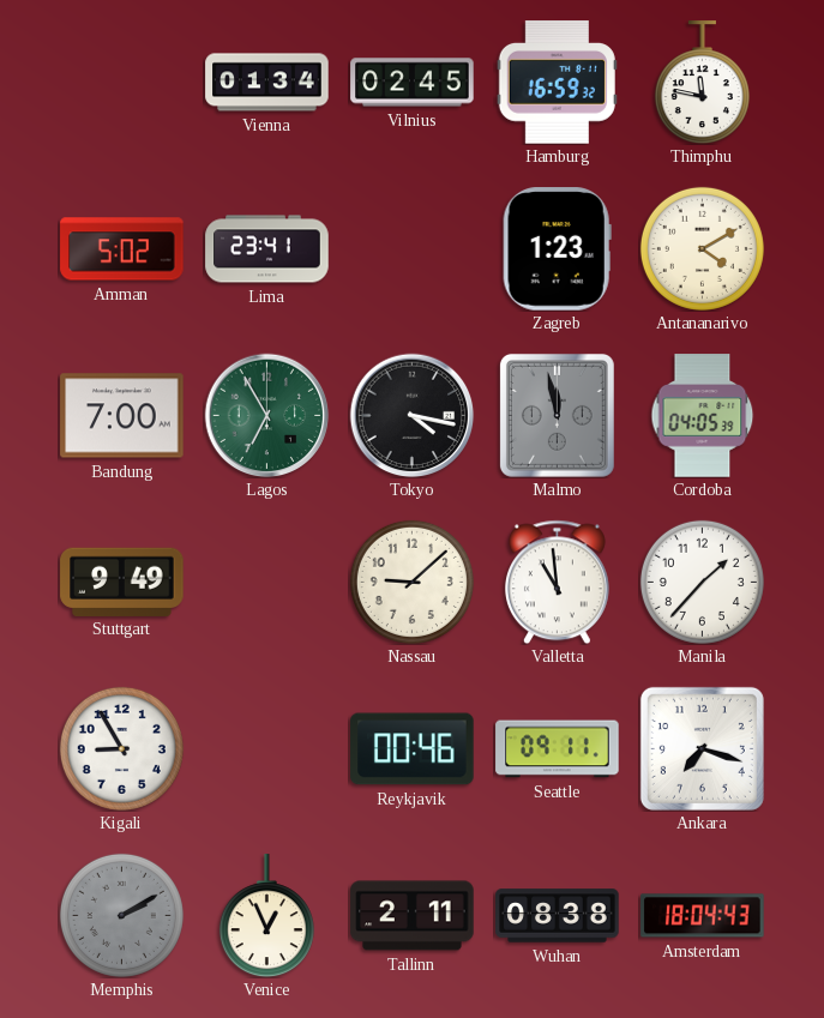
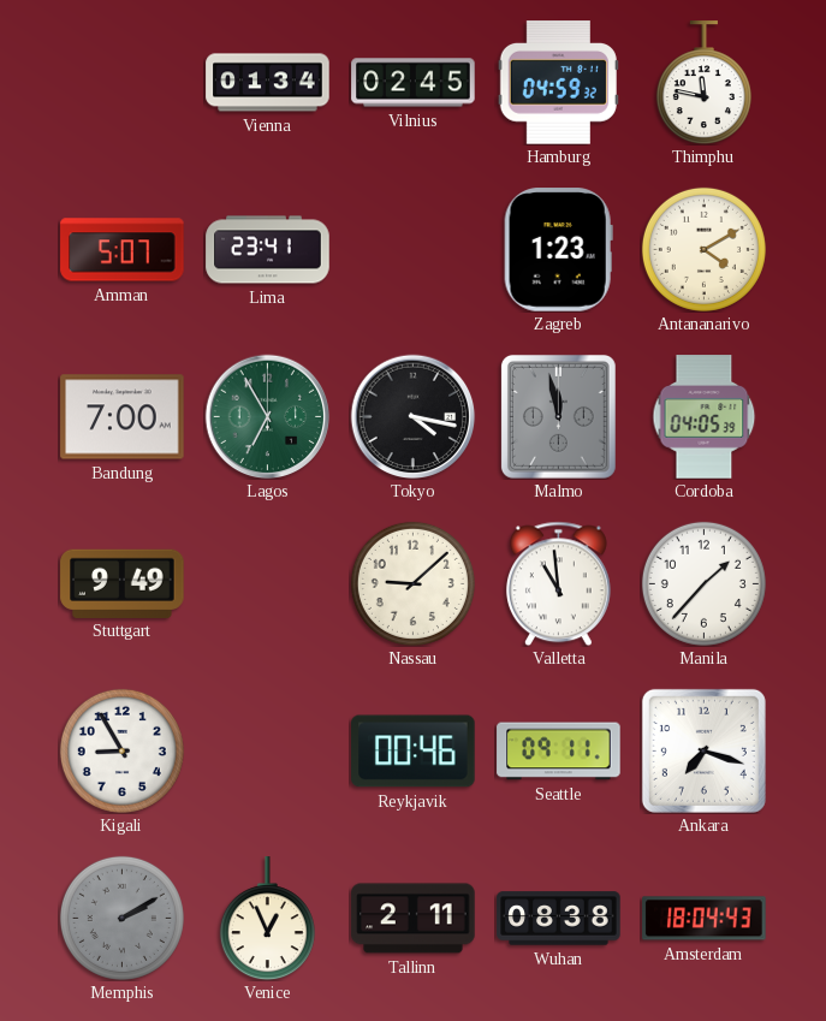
Hamburg: 16:59 -> 04:59 (558, 83)
Amman: 5:02 -> 5:07 (123, 250)
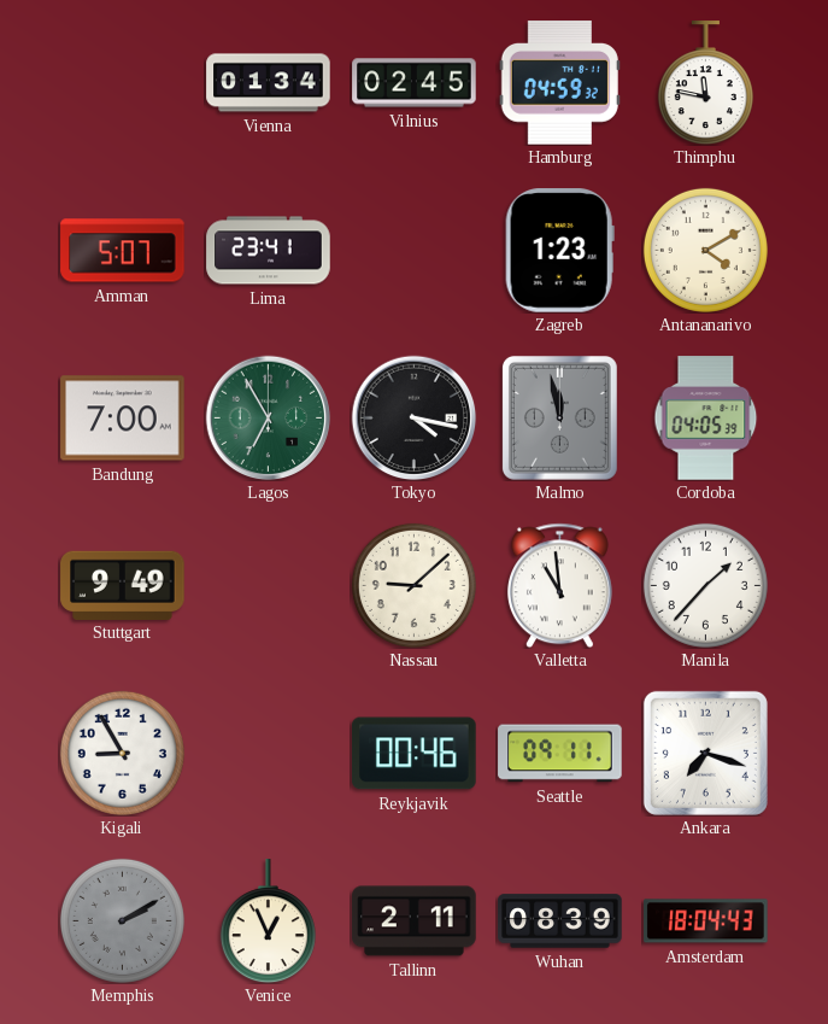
Wuhan: 08:38 -> 08:39 (560, 921)
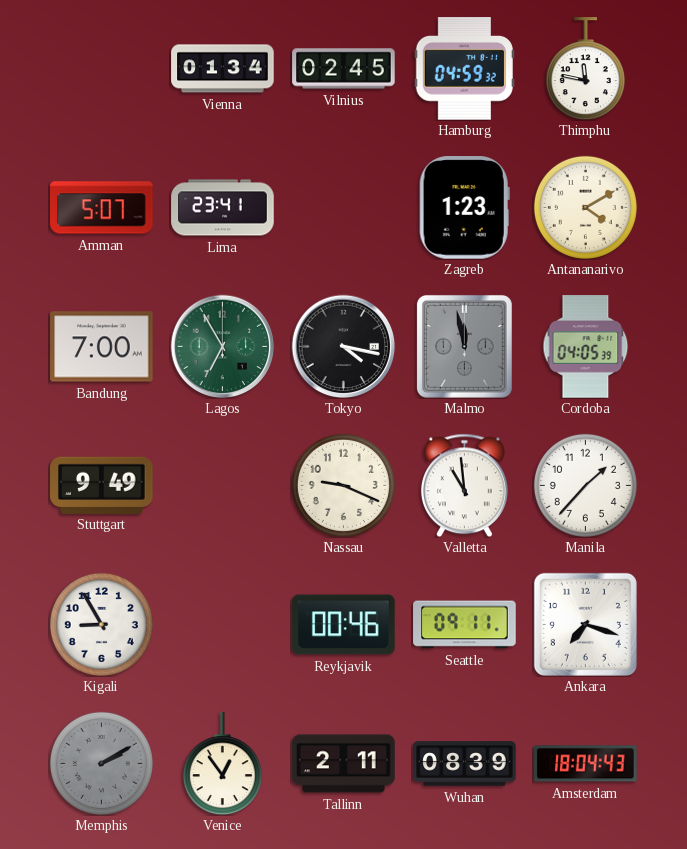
Nassau: 9:08 -> 9:19 (343, 485)
Venice: 12:56 -> 12:54 (222, 764)
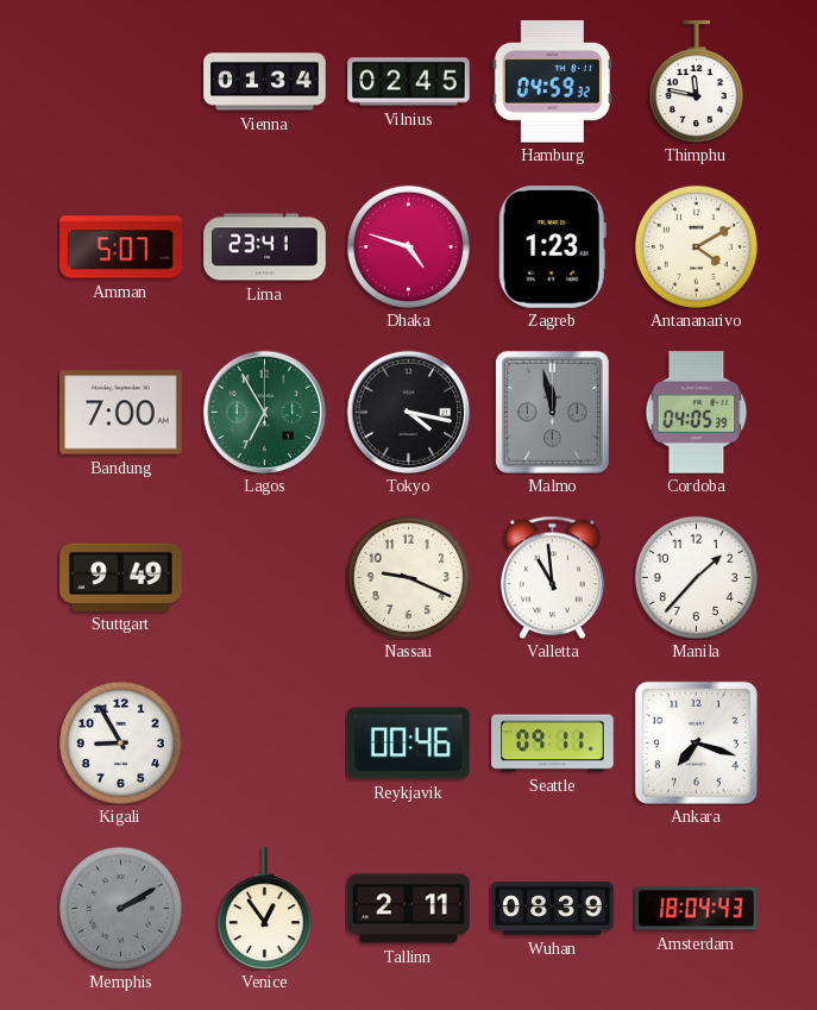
Dhaka: none -> 4:48 (408, 246)
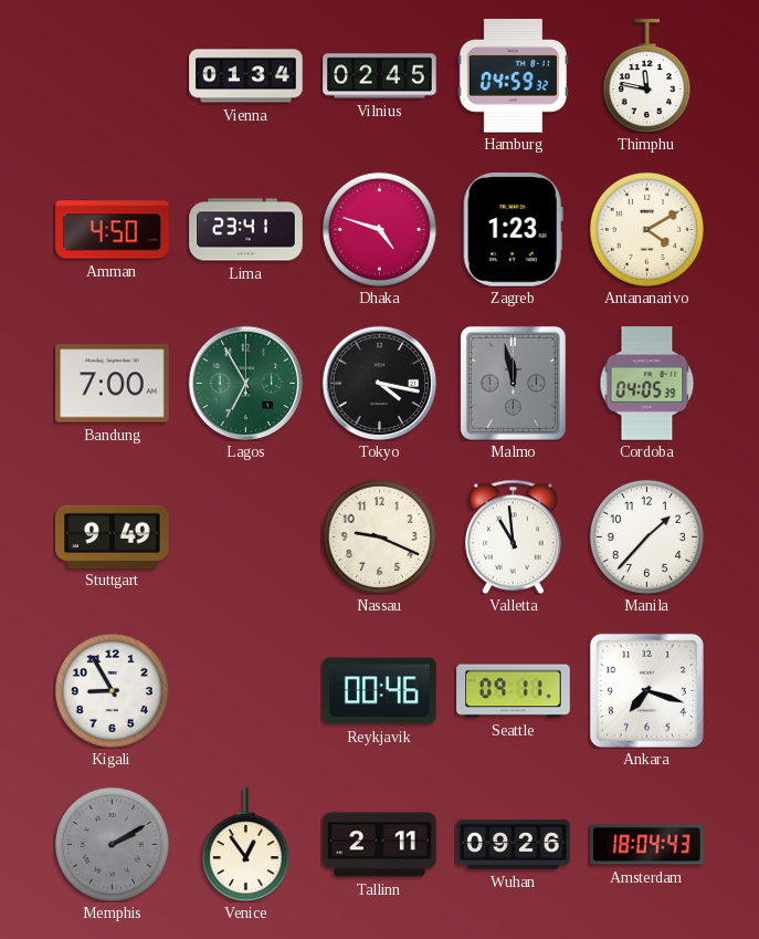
Amman: 5:07 -> 4:50 (113, 230)
Wuhan: 08:39 -> 09:26 (514, 845)
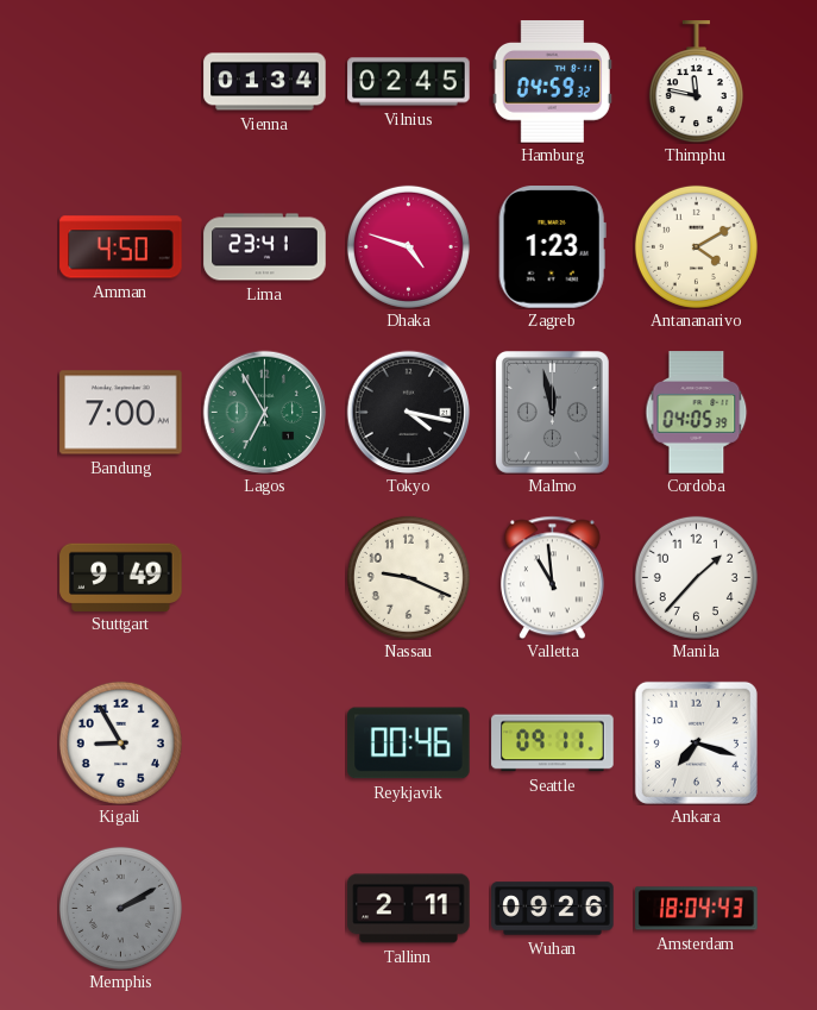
Venice: 12:54 -> none (245, 845)
